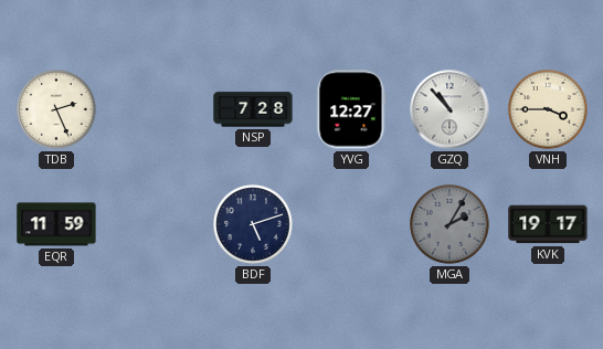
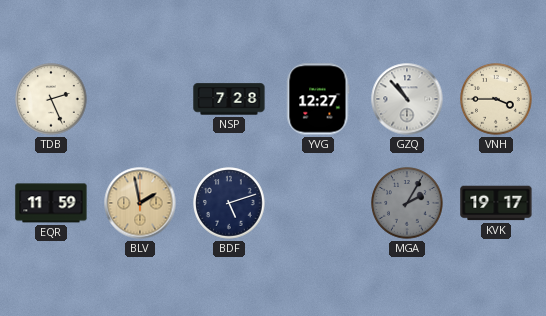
BLV: none -> 1:58 (140, 203)
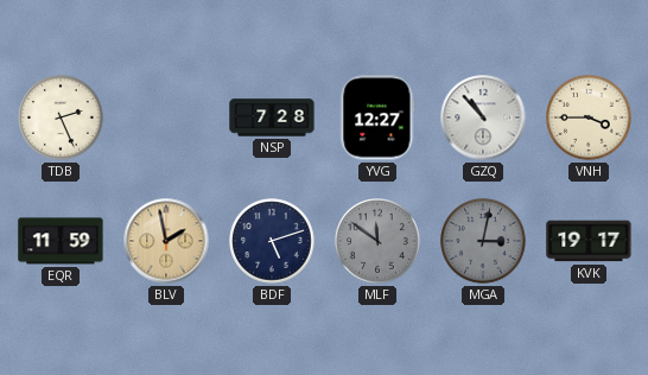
MLF: none -> 11:51 (377, 241)
MGA: 2:05 -> 3:02 (483, 241)
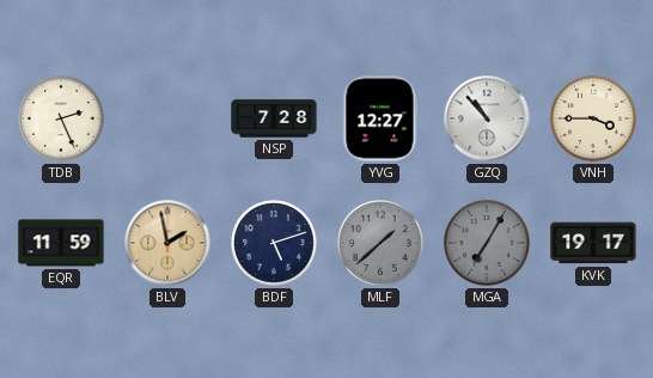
MLF: 11:51 -> 1:38 (380, 243)
MGA: 3:02 -> 7:05 (487, 243)
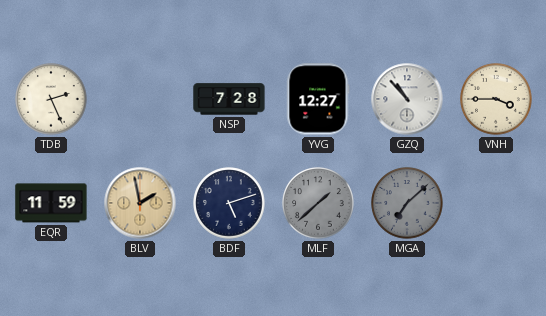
MGA: 7:05 -> 7:08 (407, 203)
KVK: 19:17 -> none (593, 243)
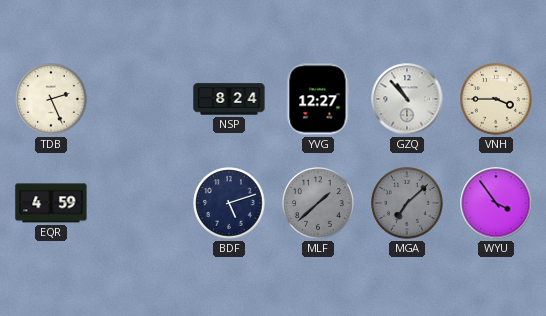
NSP: 7:28 -> 8:24 (229, 99)
EQR: 11:59 -> 4:59 (51, 203)
BLV: 1:58 -> none (140, 203)
WYU: none -> 3:54 (496, 203)
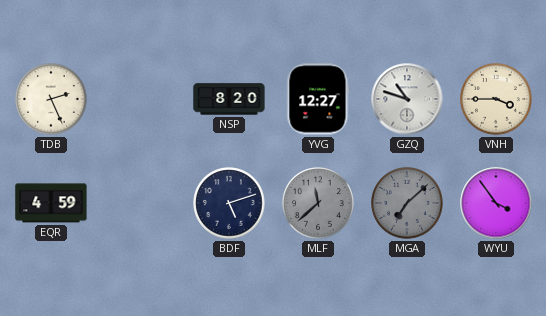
NSP: 8:24 -> 8:20 (229, 99)
GZQ: 10:53 -> 10:48 (407, 99)
MLF: 1:38 -> 11:38 (318, 203)
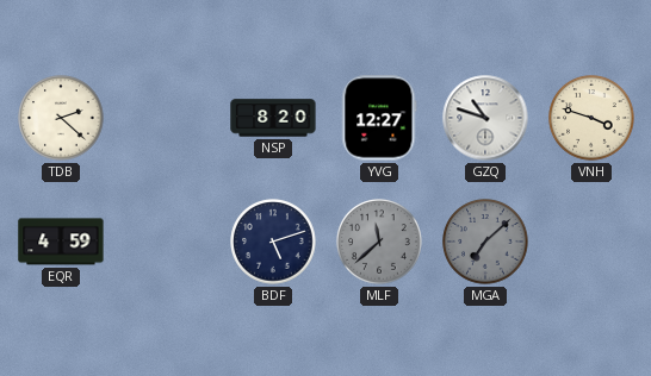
TDB: 2:26 -> 2:22 (61, 118)
VNH: 3:45 -> 3:48 (591, 118)
WYU: 3:54 -> none (496, 203)
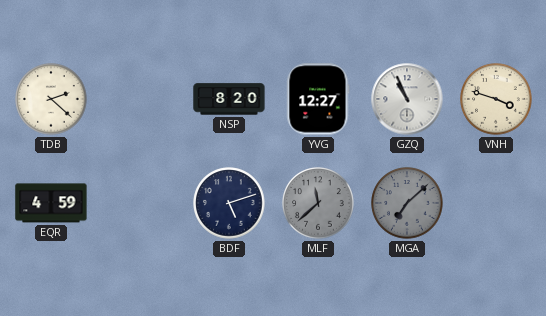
GZQ: 10:48 -> 10:56 (407, 99)
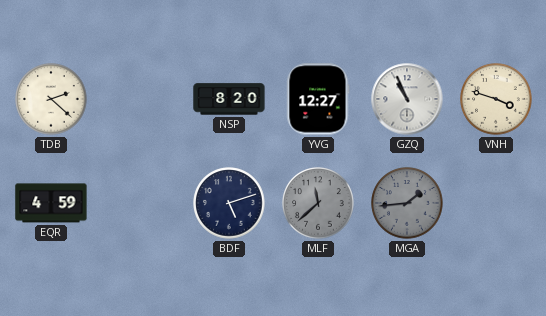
MGA: 7:08 -> 1:44 (407, 203)
